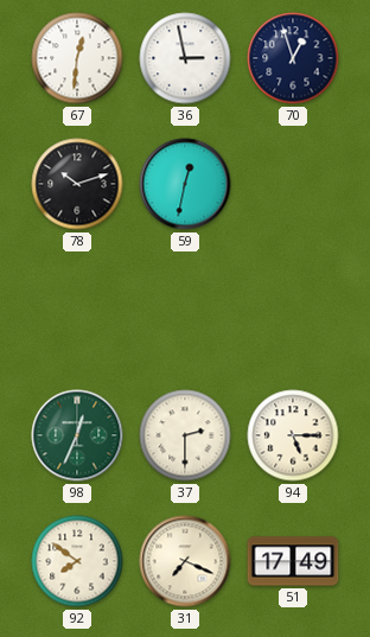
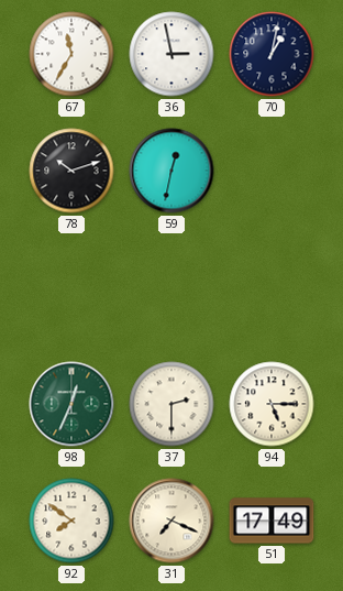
67: 12:31 -> 11:35 (71, 54)
70: 12:57 -> 1:02 (272, 54)
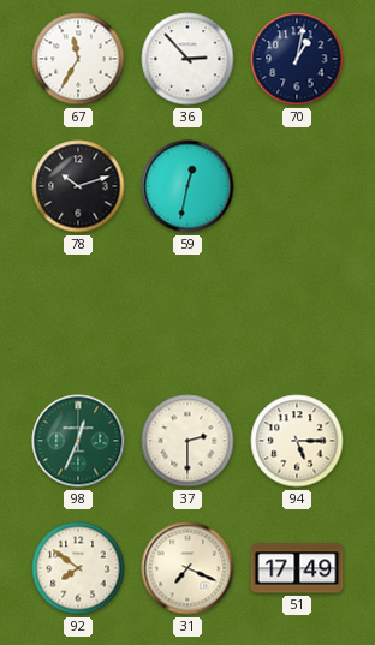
36: 2:58 -> 2:53 (187, 59)
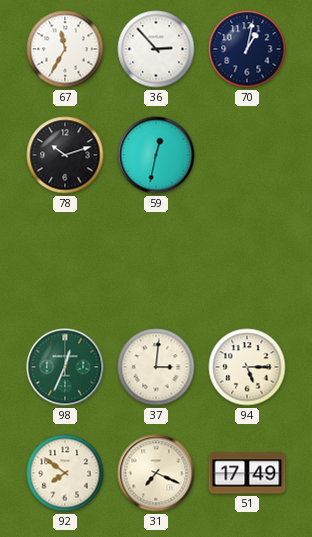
37: 2:30 -> 3:01 (156, 367)
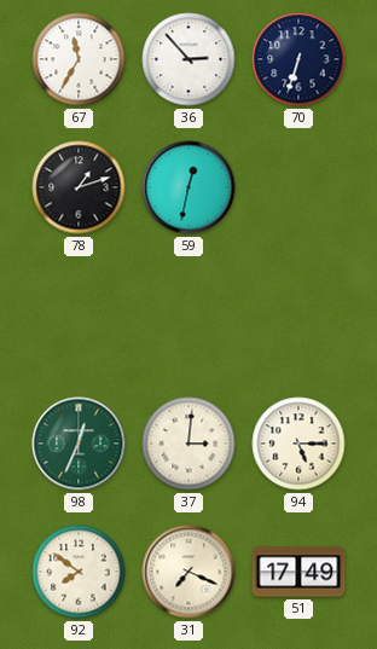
70: 1:02 -> 6:33 (298, 59)
78: 10:12 -> 1:12 (79, 187)
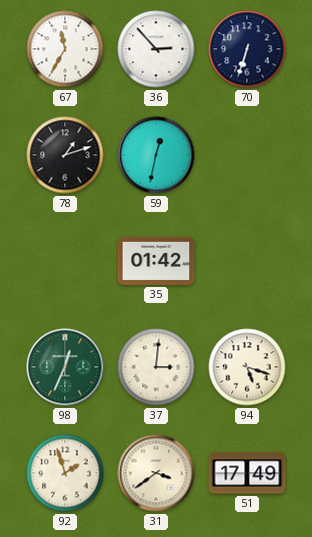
35: none -> 01:42 (156, 261)
94: 5:15 -> 5:18 (247, 367)
92: 7:51 -> 1:57 (65, 473)
31: 7:19 -> 3:39 (156, 473)
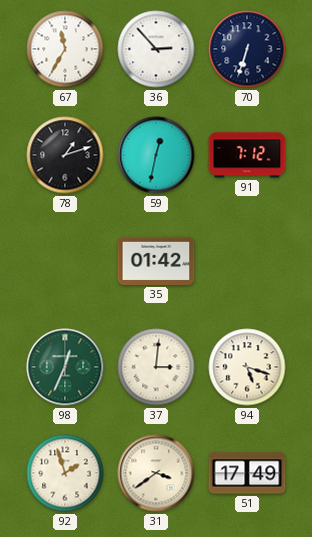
91: none -> 7:12 (247, 155)
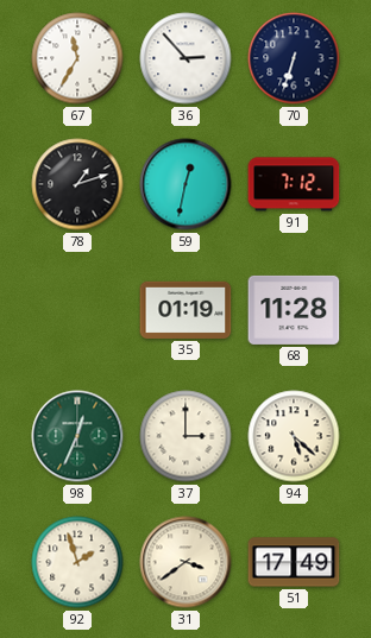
35: 01:42 -> 01:19 (185, 310)
68: none -> 11:28 (294, 310)
37: 3:01 -> 3:00 (185, 436)
94: 5:18 -> 5:22 (294, 436)
